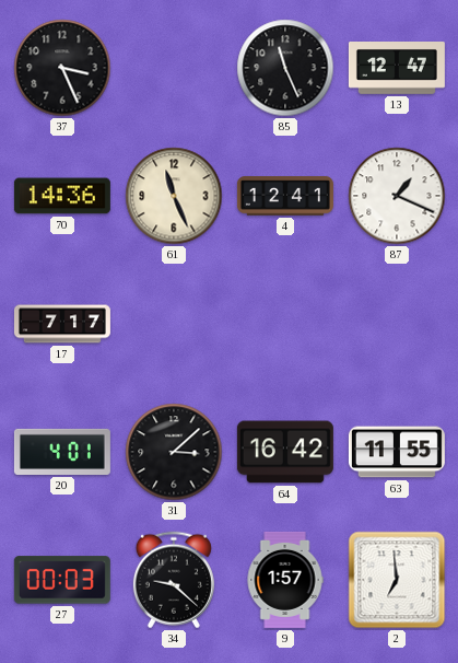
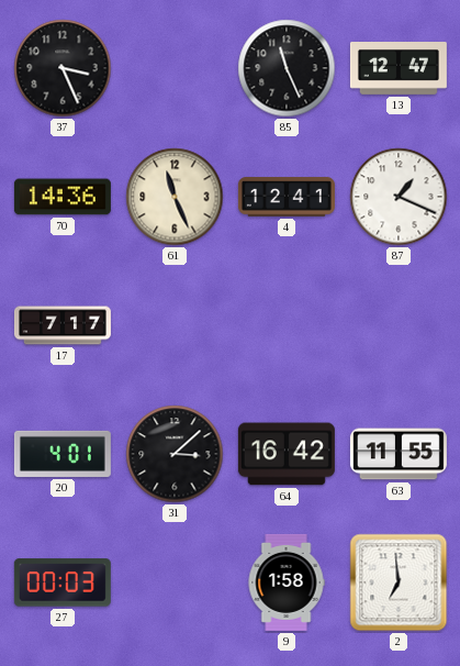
34: 9:22 -> none (174, 580)
9: 1:57 -> 1:58 (287, 582)
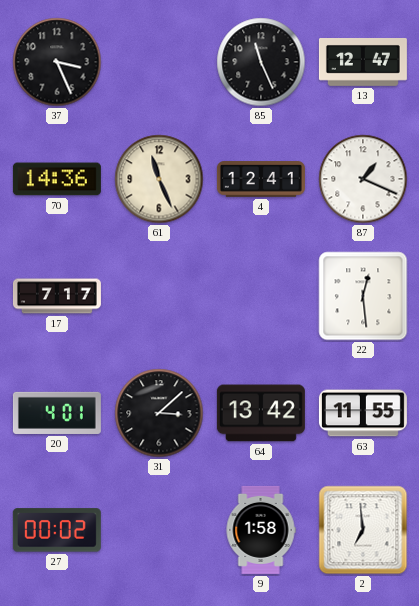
22: none -> 12:29 (363, 296)
64: 16:42 -> 13:42 (261, 413)
27: 00:03 -> 00:02 (57, 530)
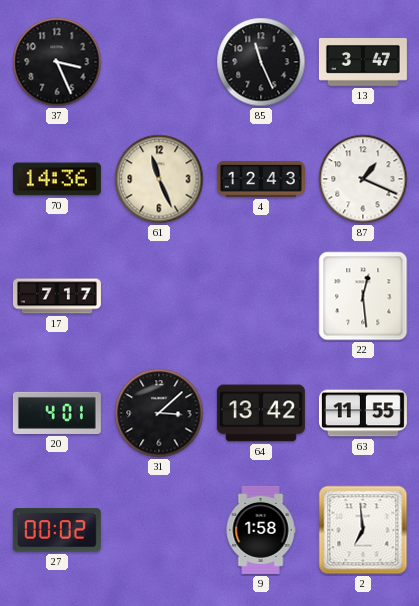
13: 12:47 -> 3:47 (363, 63)
4: 12:41 -> 12:43 (261, 179)
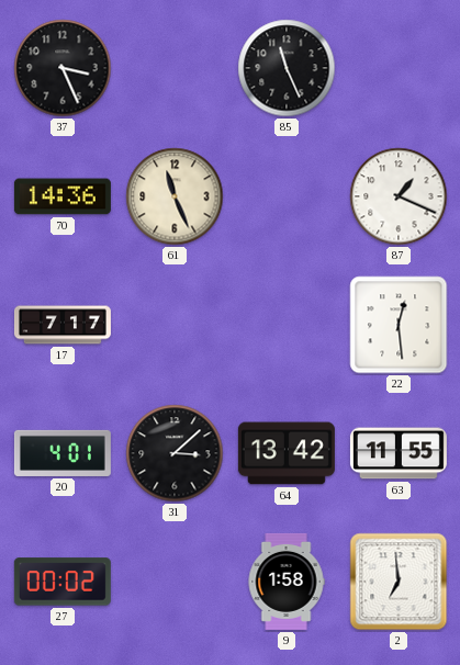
13: 3:47 -> none (363, 63)
4: 12:43 -> none (261, 179)
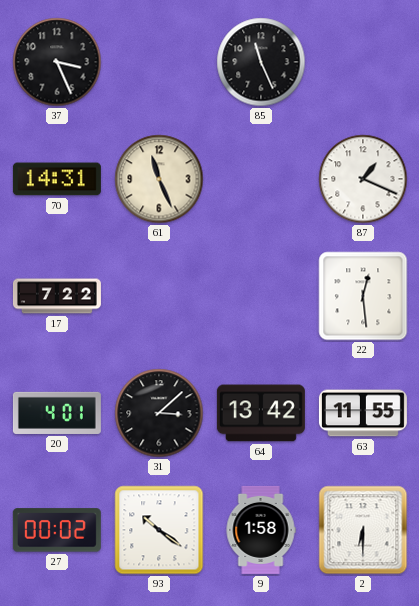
70: 14:36 -> 14:31 (57, 179)
17: 7:17 -> 7:22 (57, 296)
93: none -> 10:21 (159, 530)
2: 6:59 -> 6:30 (363, 530)
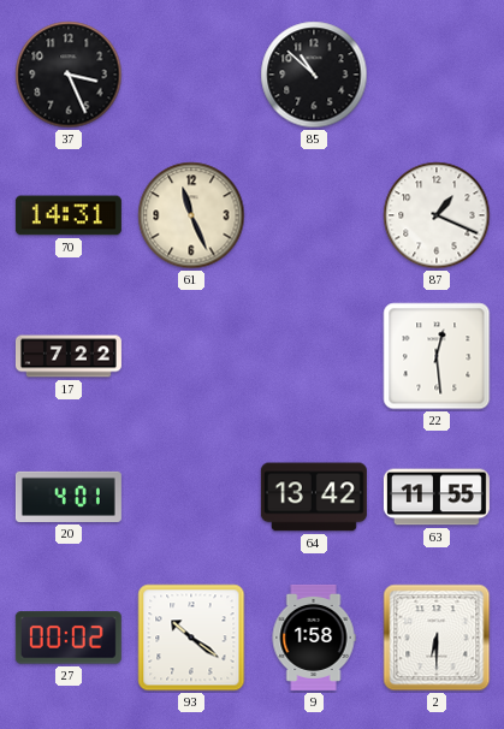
85: 11:26 -> 10:52 (314, 75)
31: 3:08 -> none (159, 413)
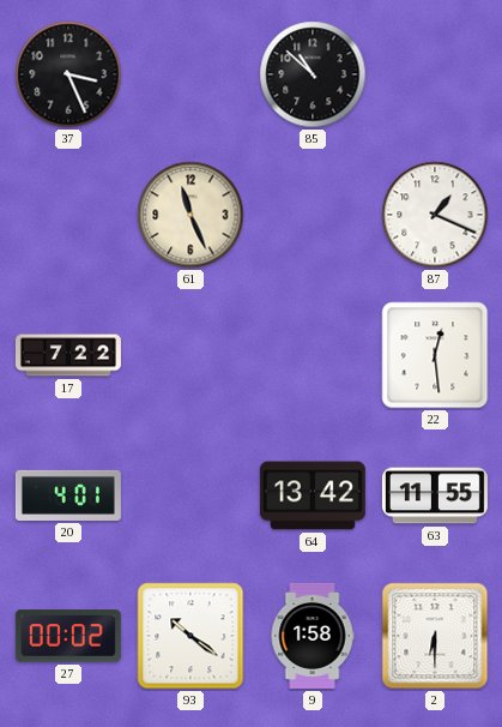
70: 14:31 -> none (69, 215)
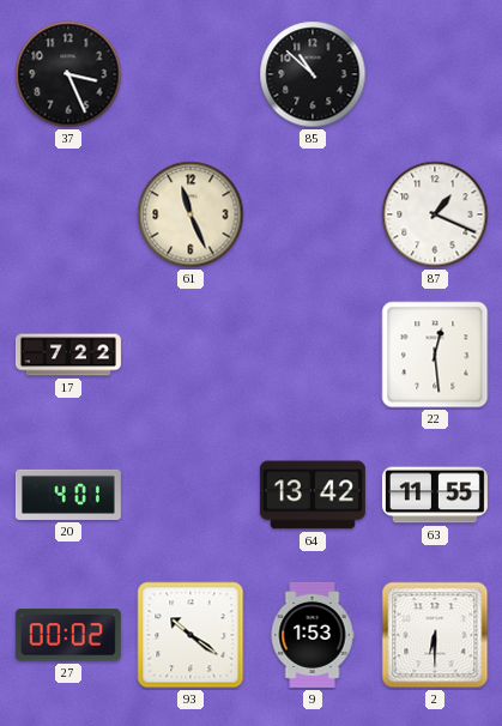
9: 1:58 -> 1:53 (313, 635)
